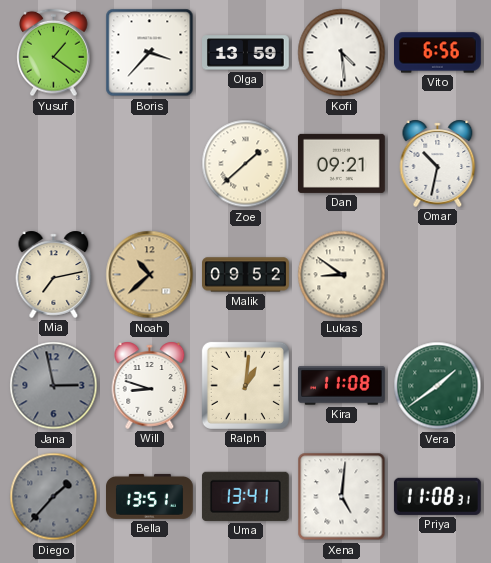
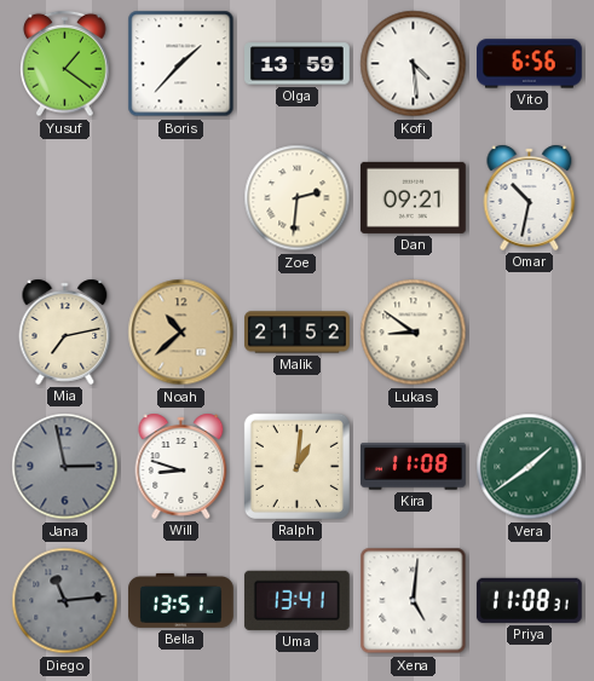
Boris: 3:37 -> 1:37 (181, 64)
Zoe: 1:38 -> 2:31 (298, 198)
Malik: 09:52 -> 21:52 (298, 333)
Diego: 1:37 -> 11:14 (65, 601)
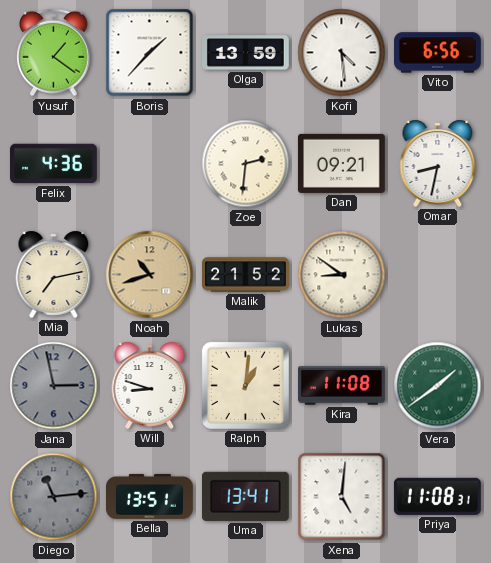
Felix: none -> 4:36 (54, 164)
Omar: 10:32 -> 8:32 (438, 163)
Noah: 10:38 -> 10:42 (150, 275)
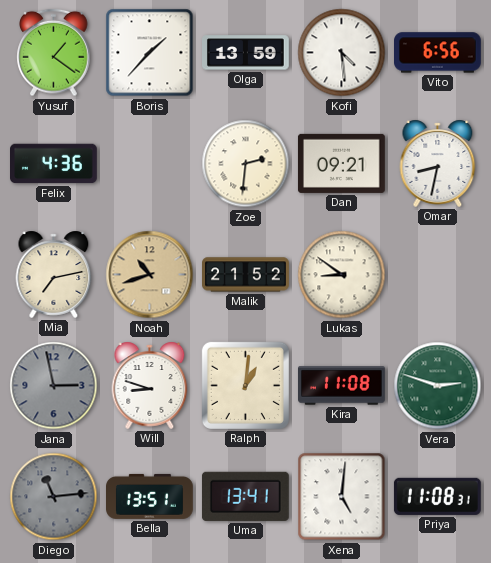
Vera: 1:39 -> 2:48 (438, 386)
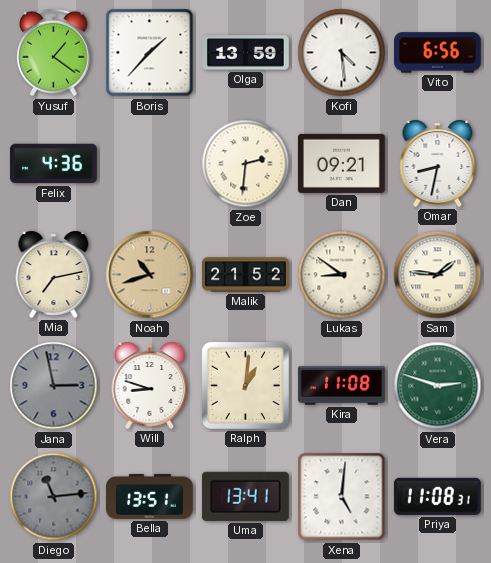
Sam: none -> 1:46 (438, 275)
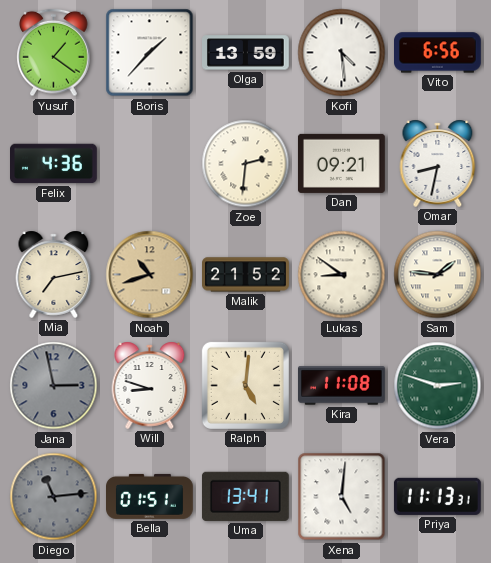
Ralph: 1:01 -> 5:01 (245, 385)
Bella: 13:51 -> 01:51 (150, 496)
Priya: 11:08 -> 11:13 (437, 496)
